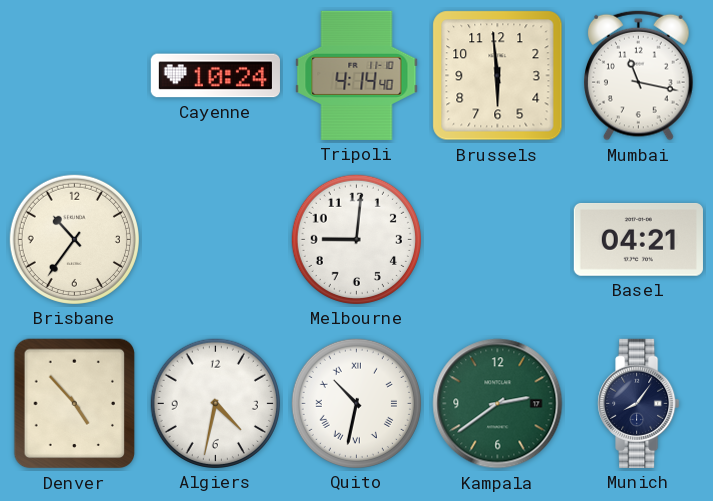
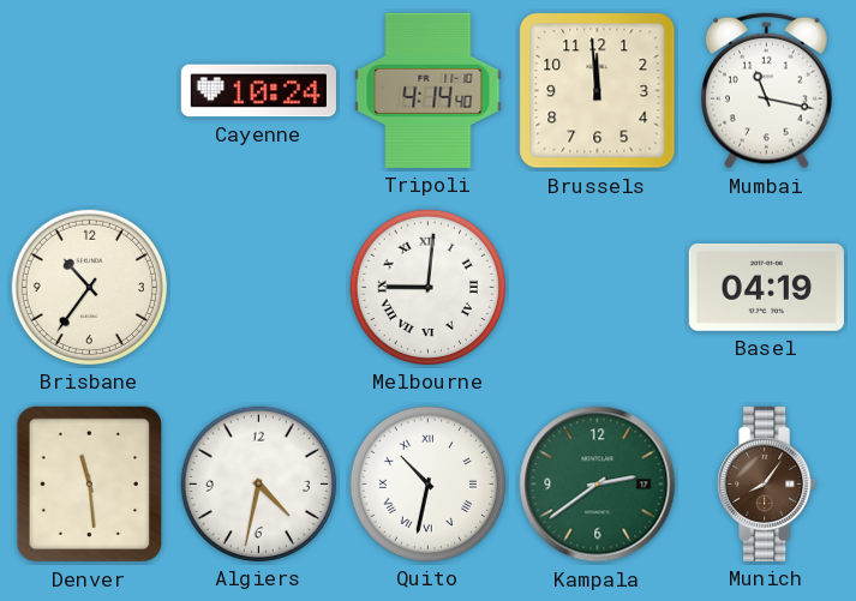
Brussels: 5:59 -> 11:59 (598, 91)
Melbourne numerals: Arabic -> Roman (427, 287)
Basel: 04:21 -> 04:19 (766, 287)
Denver: 4:53 -> 11:29 (90, 485)
Munich dial: navy -> brown (767, 483)
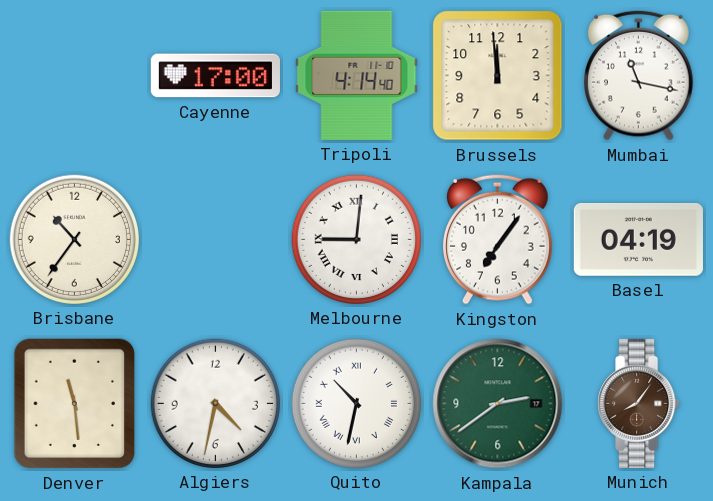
Cayenne: 10:24 -> 17:00 (215, 76)
Kingston: none -> 7:06 (498, 239)
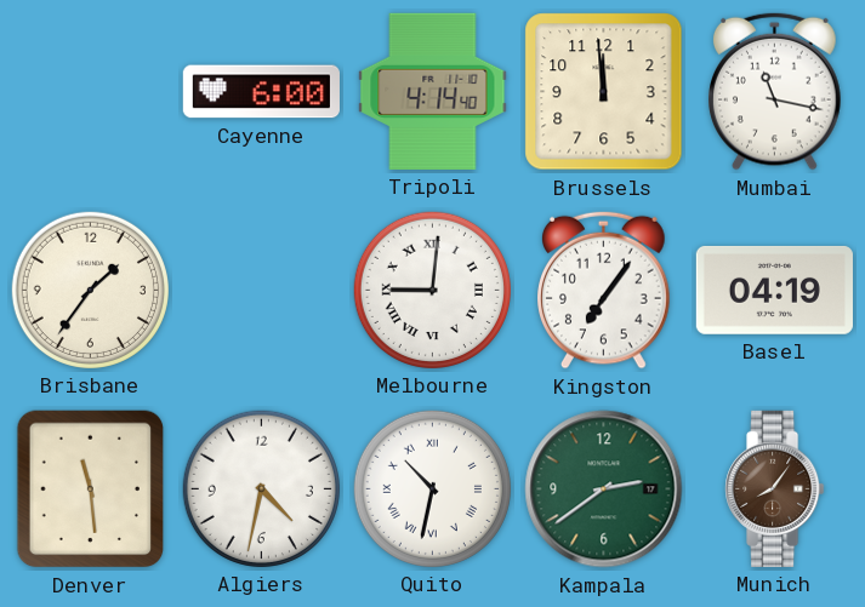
Cayenne: 17:00 -> 6:00 (261, 92)
Brisbane: 10:36 -> 1:36 (90, 290)
